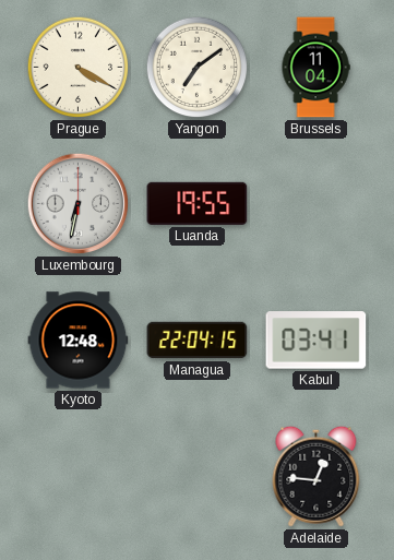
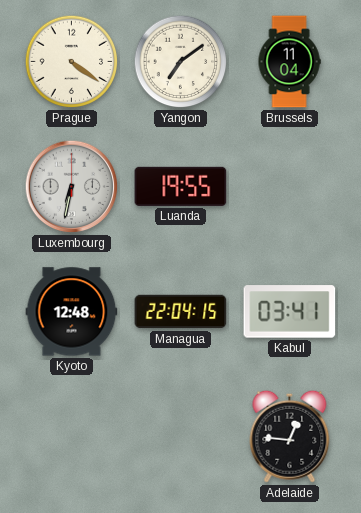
Prague: 4:20 -> 4:21 (72, 62)
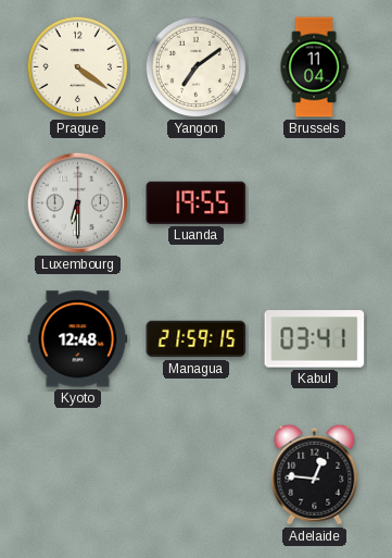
Luxembourg: 6:32 -> 6:30 (78, 203)
Managua: 22:04 -> 21:59 (197, 339)
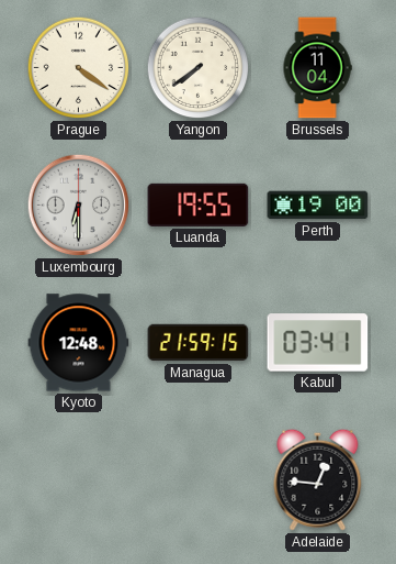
Yangon: 7:09 -> 7:39 (199, 68)
Perth: none -> 19:00 (318, 206)
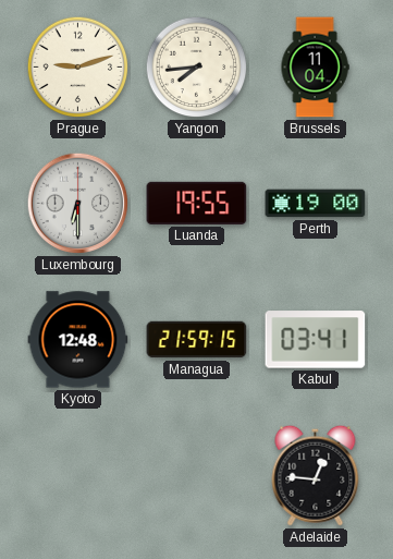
Prague: 4:21 -> 9:12 (78, 68)
Yangon: 7:39 -> 7:44 (197, 68)
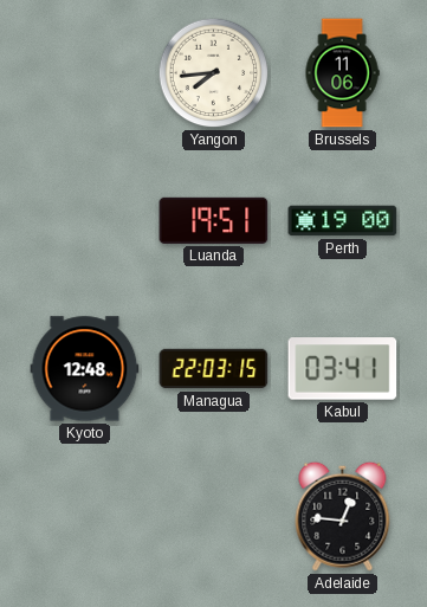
Prague: 9:12 -> none (78, 68)
Brussels: 11:04 -> 11:06 (342, 73)
Luxembourg: 6:30 -> none (78, 204)
Luanda: 19:55 -> 19:51 (214, 220)
Managua: 21:59 -> 22:03 (214, 369)
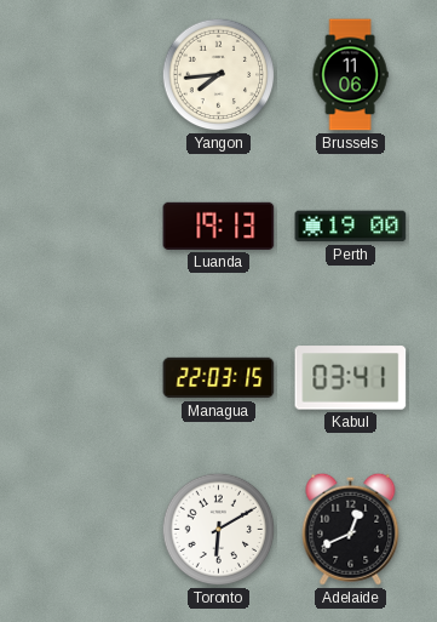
Luanda: 19:51 -> 19:13 (219, 226)
Kyoto: 12:48 -> none (85, 369)
Toronto: none -> 6:10 (219, 530)
Adelaide: 12:46 -> 12:41 (351, 529)
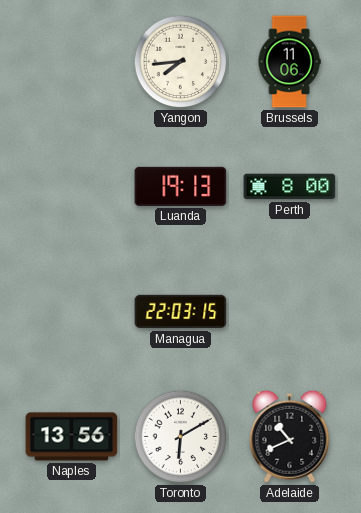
Perth: 19:00 -> 8:00 (290, 187)
Kabul: 03:41 -> none (351, 378)
Naples: none -> 13:56 (72, 437)
Adelaide: 12:41 -> 10:41 (290, 436)
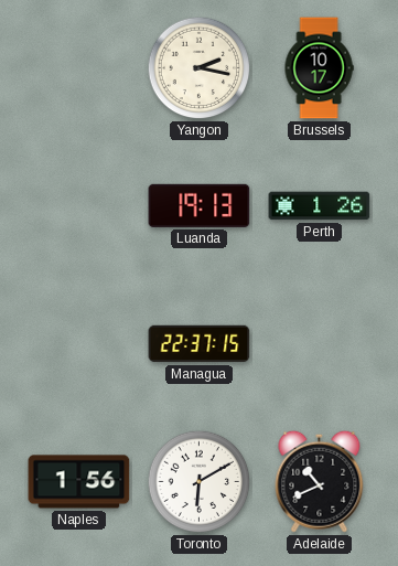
Yangon: 7:44 -> 2:17 (200, 68)
Brussels: 11:06 -> 10:17 (319, 68)
Perth: 8:00 -> 1:26 (320, 206)
Managua: 22:03 -> 22:37 (200, 344)
Naples: 13:56 -> 1:56 (79, 482)
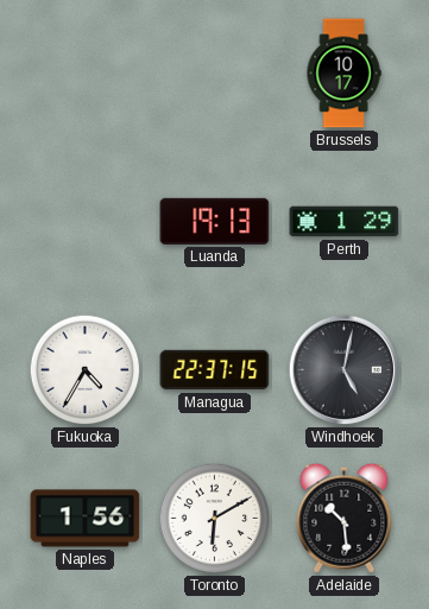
Yangon: 2:17 -> none (200, 68)
Perth: 1:26 -> 1:29 (345, 222)
Fukuoka: none -> 4:35 (86, 370)
Windhoek: none -> 5:02 (345, 370)
Adelaide: 10:41 -> 10:29 (345, 518)
